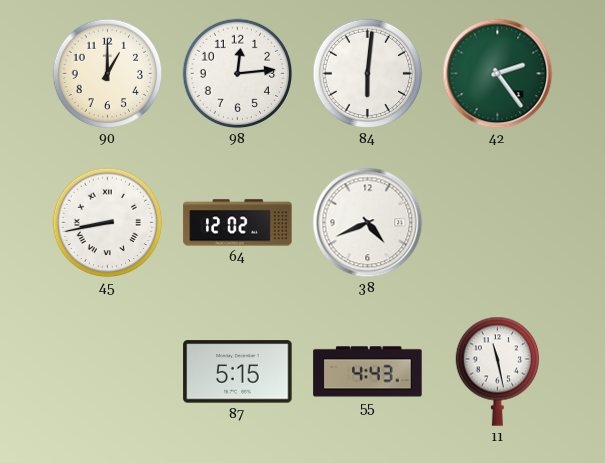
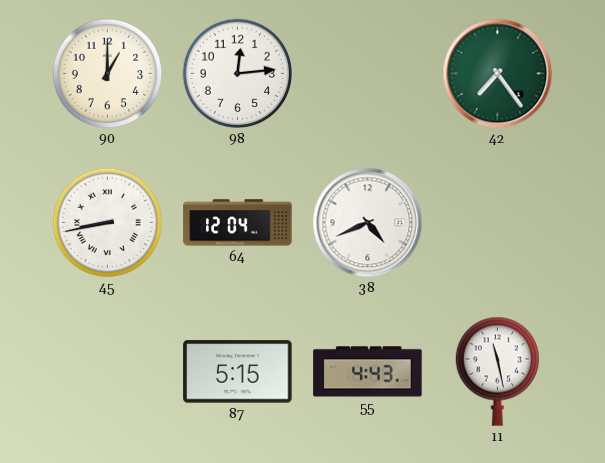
84: 6:01 -> none (368, 74)
42: 2:24 -> 7:24 (498, 74)
64: 12:02 -> 12:04 (238, 223)
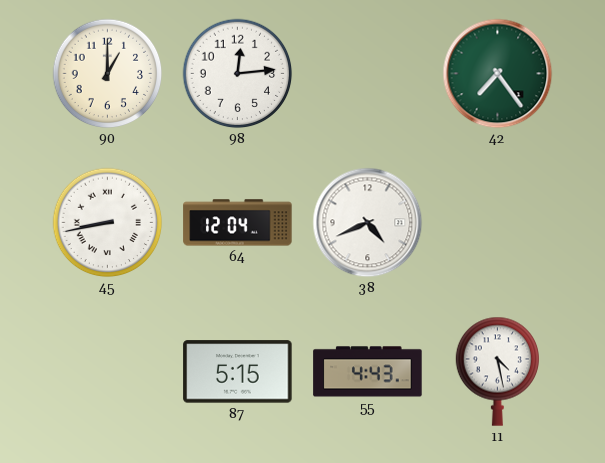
11: 11:28 -> 4:28 (497, 371)
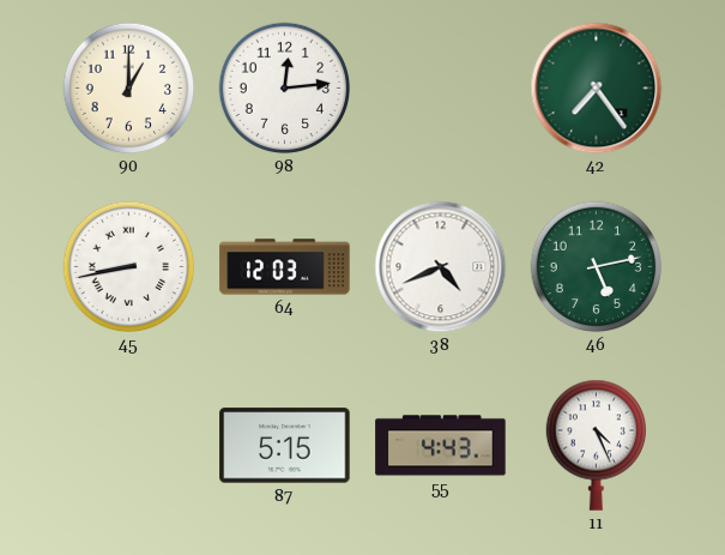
64: 12:04 -> 12:03 (285, 267)
46: none -> 5:13 (597, 267)
11: 4:28 -> 4:26 (596, 445)
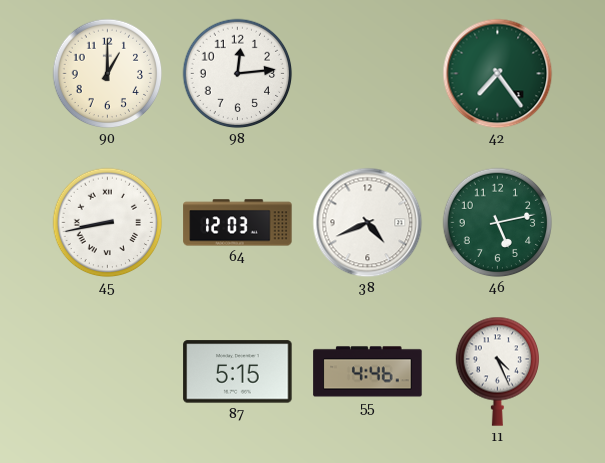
55: 4:43 -> 4:46 (368, 372)
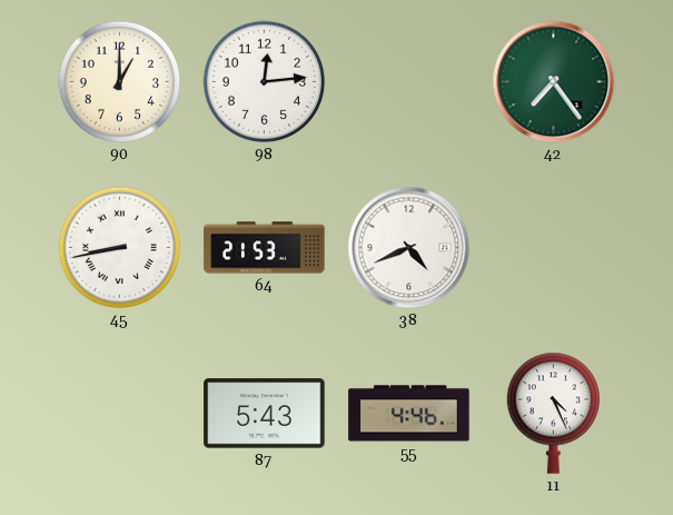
64: 12:03 -> 21:53 (265, 248)
46: 5:13 -> none (498, 223)
87: 5:15 -> 5:43 (265, 414)
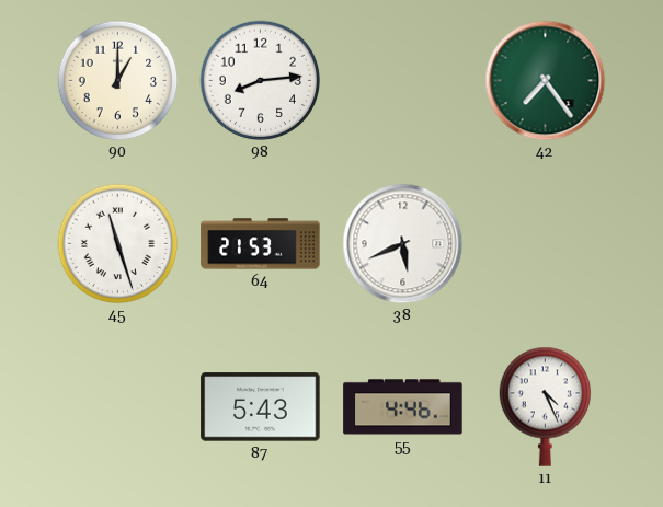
98: 12:14 -> 8:14 (261, 81)
45: 8:43 -> 11:27 (118, 244)
38: 4:41 -> 5:41 (403, 244)
